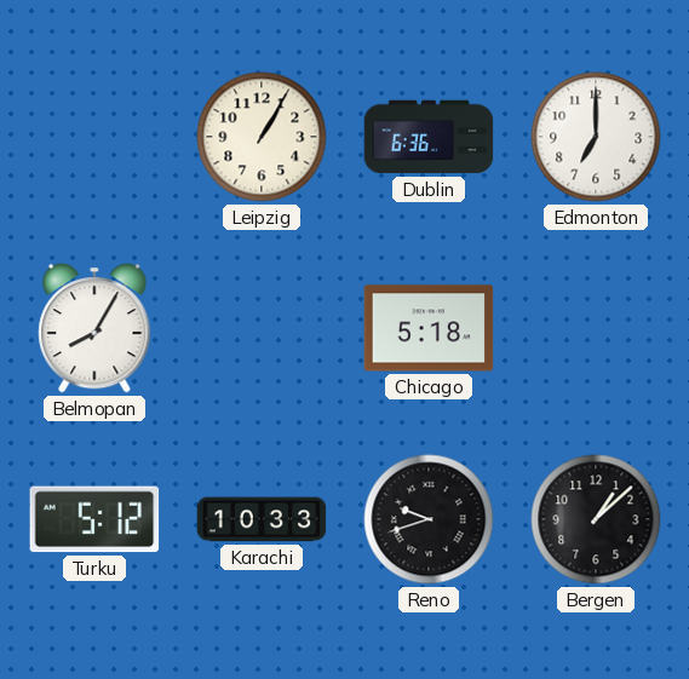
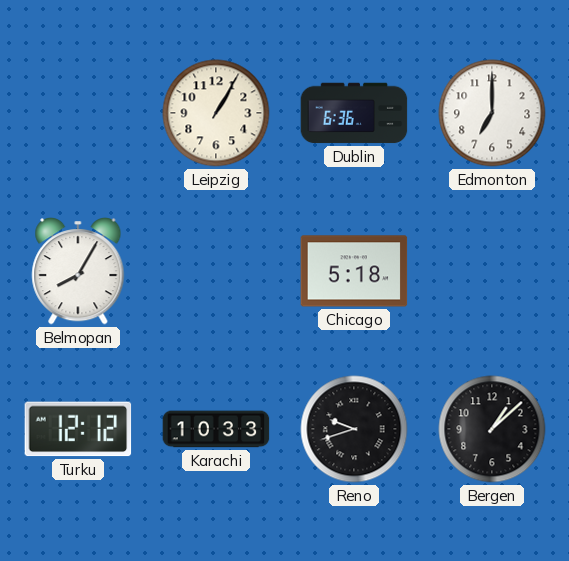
Turku: 5:12 -> 12:12 (78, 429)
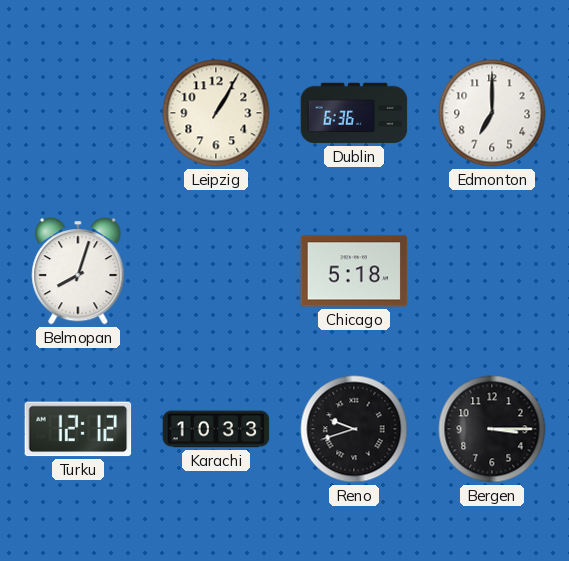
Belmopan: 8:05 -> 8:03 (78, 272)
Bergen: 1:08 -> 3:15 (492, 429)
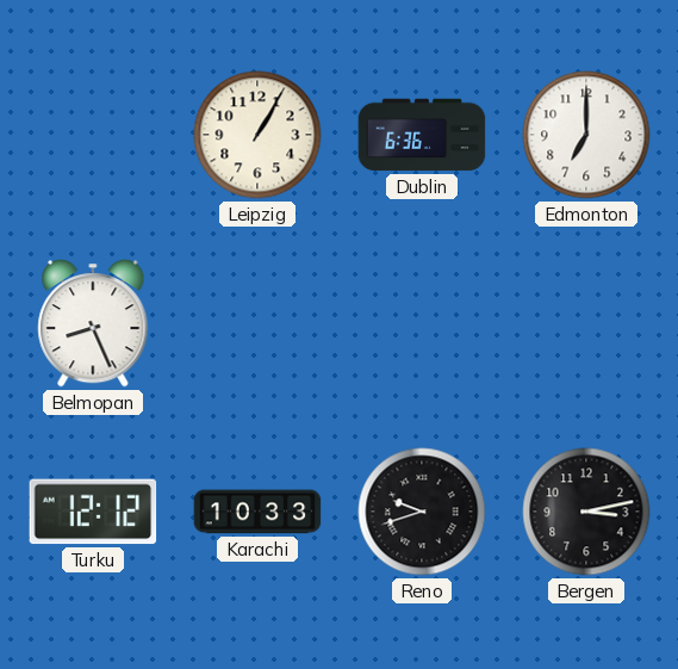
Belmopan: 8:03 -> 8:26 (93, 324)
Chicago: 5:18 -> none (354, 271)
Bergen: 3:15 -> 3:13 (586, 512)
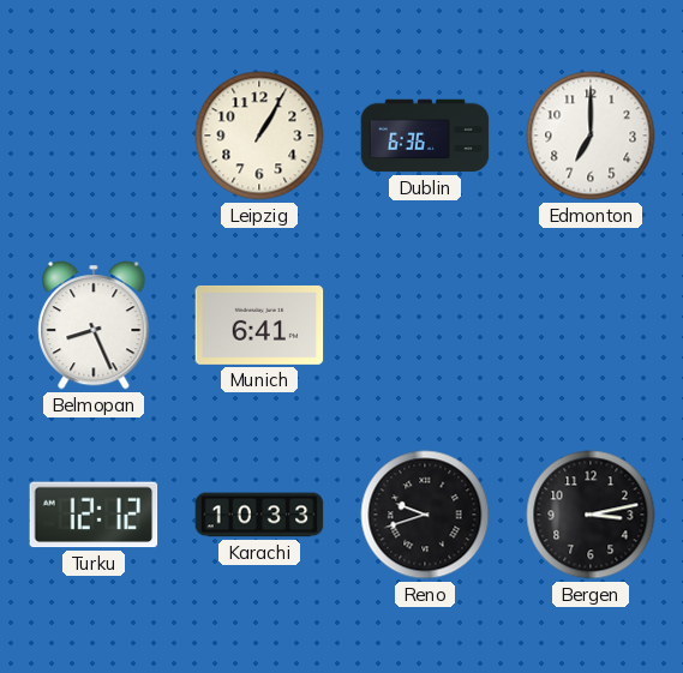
Munich: none -> 6:41 (259, 325)
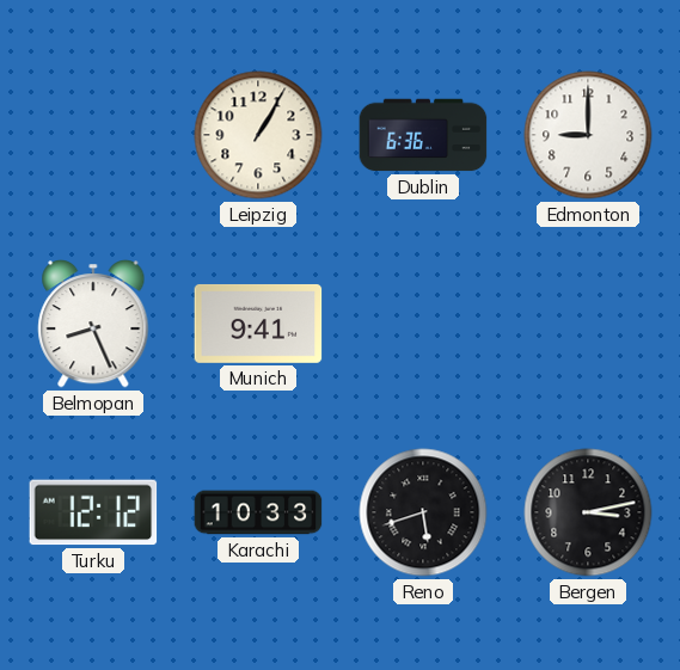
Edmonton: 7:00 -> 9:00 (588, 135)
Munich: 6:41 -> 9:41 (258, 324)
Reno: 9:42 -> 5:42 (423, 512)
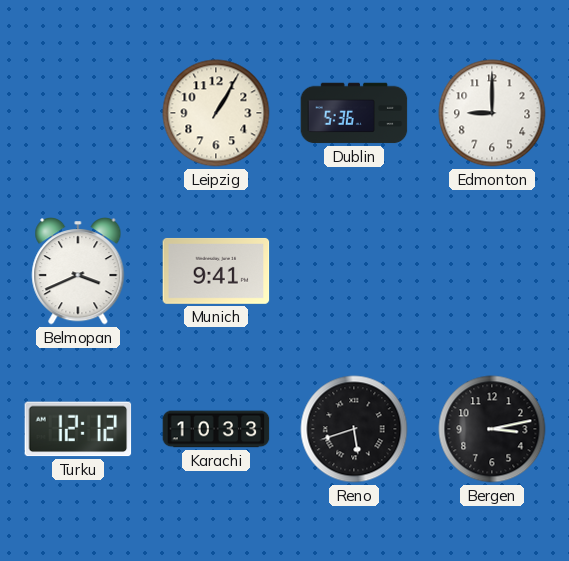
Dublin: 6:36 -> 5:36 (354, 113)
Belmopan: 8:26 -> 3:41 (78, 272)
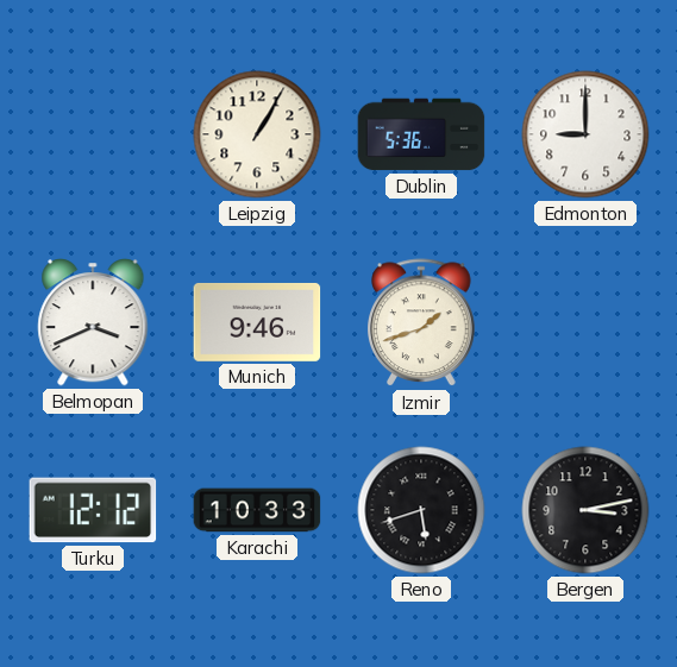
Munich: 9:41 -> 9:46 (257, 322)
Izmir: none -> 1:42 (422, 323)
